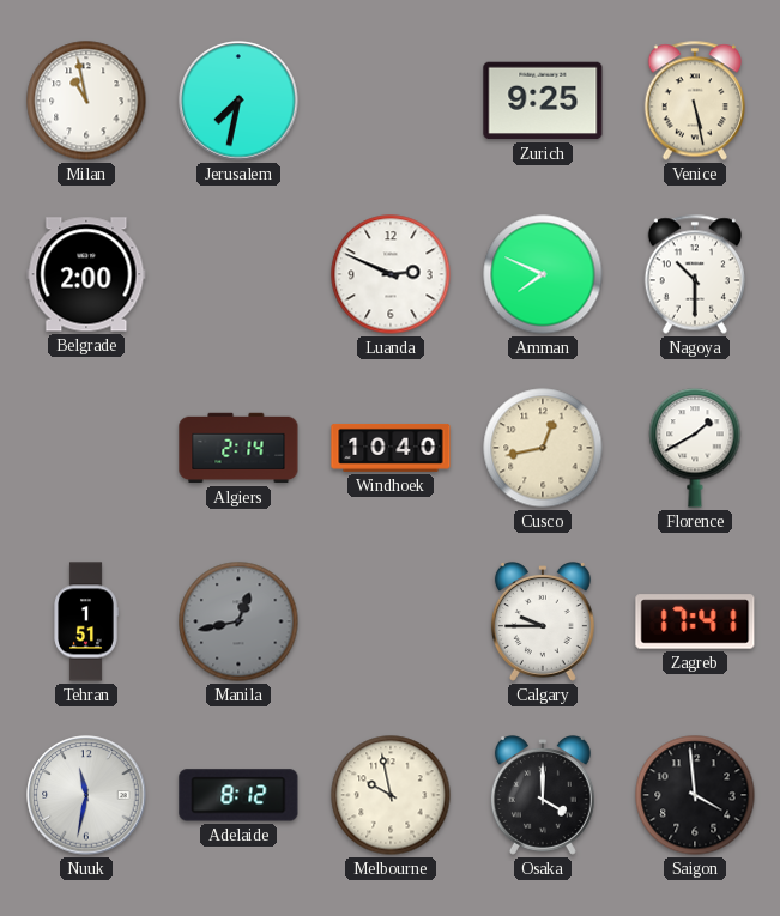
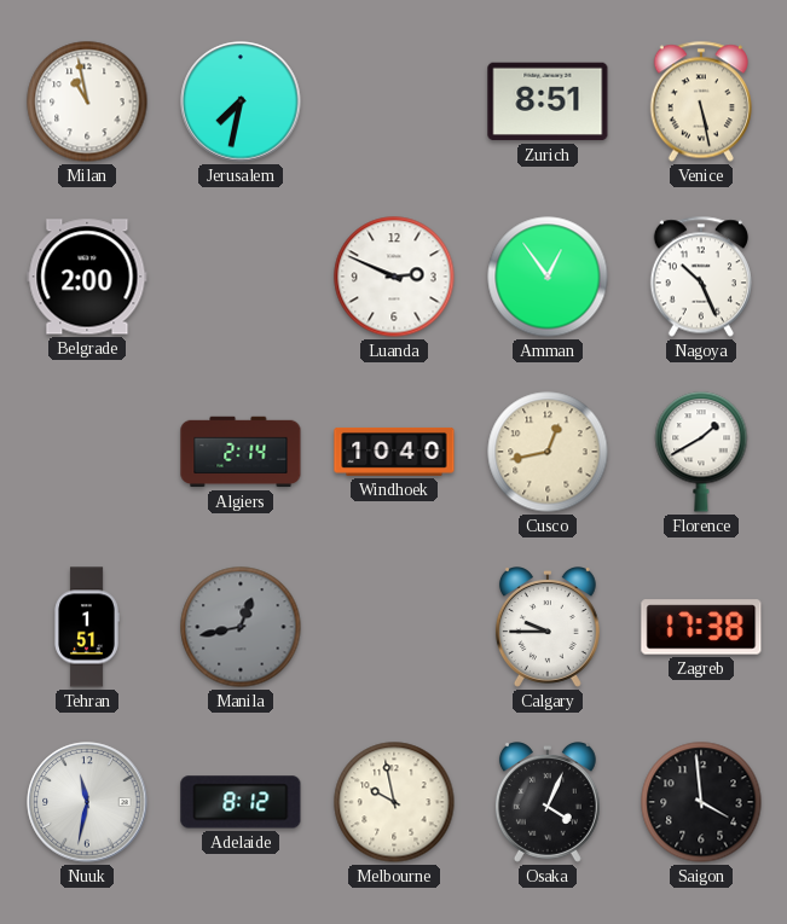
Zurich: 9:25 -> 8:51 (548, 101)
Amman: 7:49 -> 12:54 (548, 277)
Nagoya: 10:30 -> 10:26 (701, 277)
Zagreb: 17:41 -> 17:38 (701, 627)
Osaka: 4:00 -> 4:04 (548, 803)
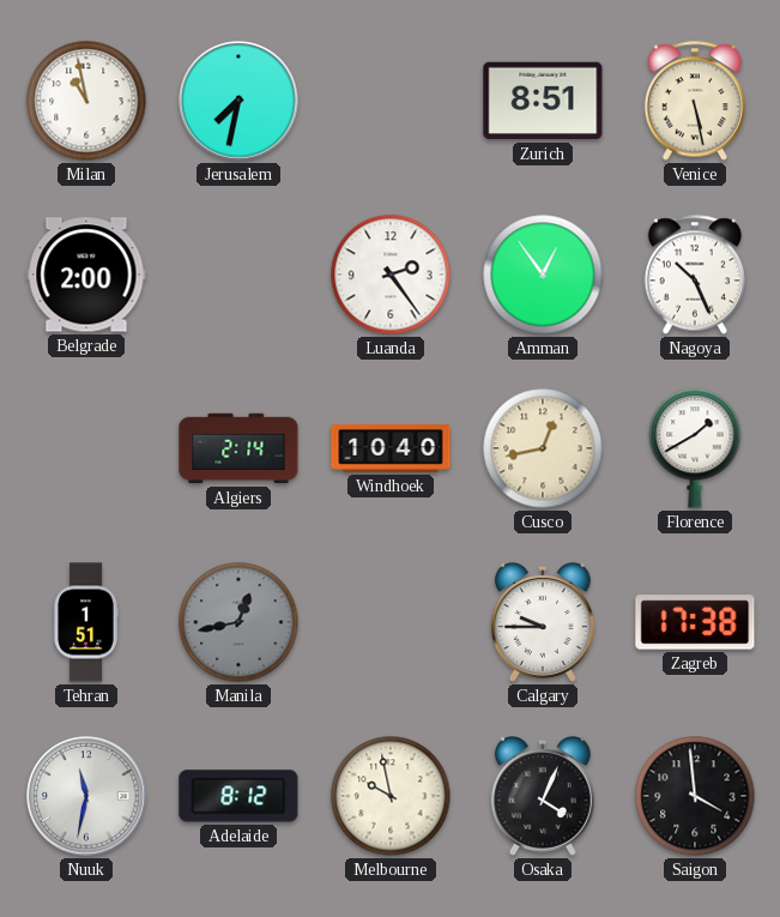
Luanda: 2:49 -> 2:24 (391, 275)
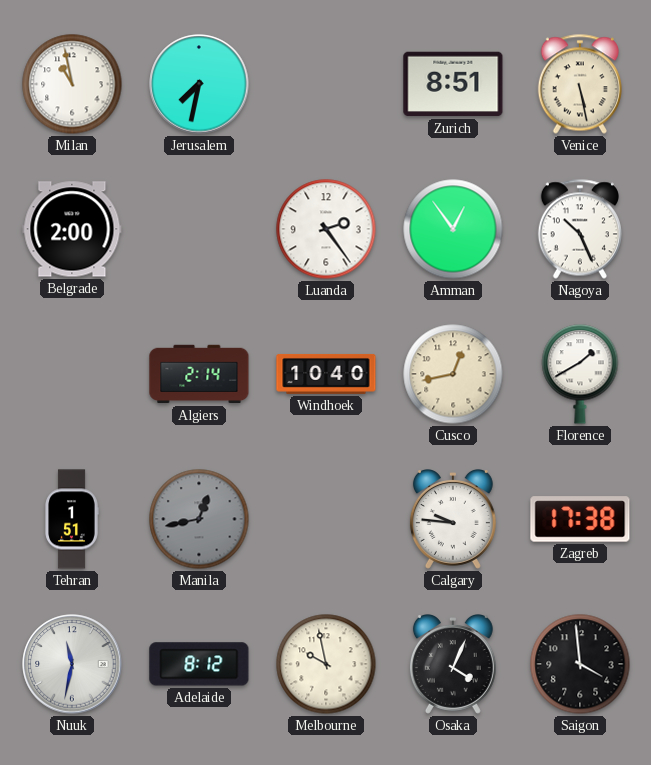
Calgary: 9:45 -> 9:46 (453, 520)
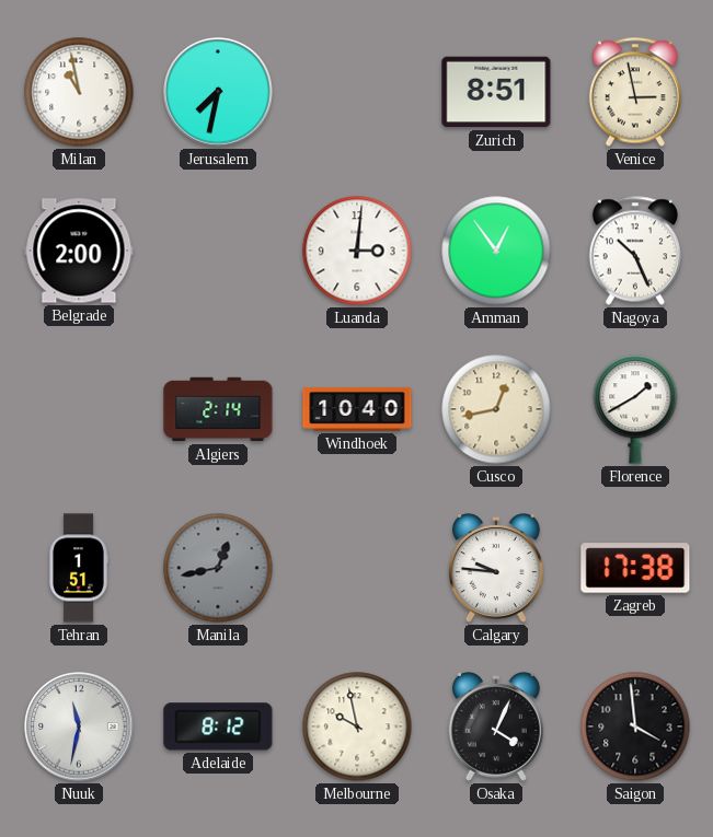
Venice: 5:28 -> 2:58 (635, 92)
Luanda: 2:24 -> 3:01 (357, 251)
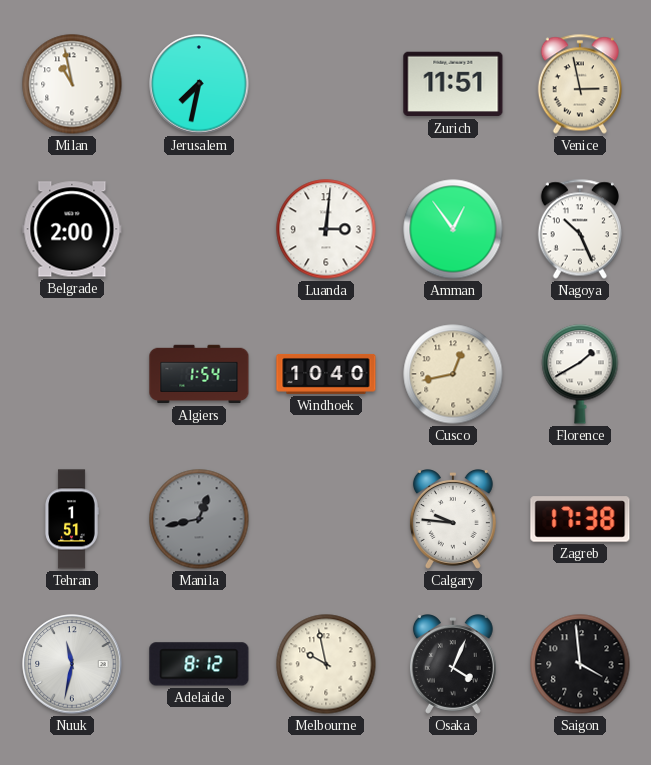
Zurich: 8:51 -> 11:51 (453, 84)
Algiers: 2:14 -> 1:54 (199, 374)
